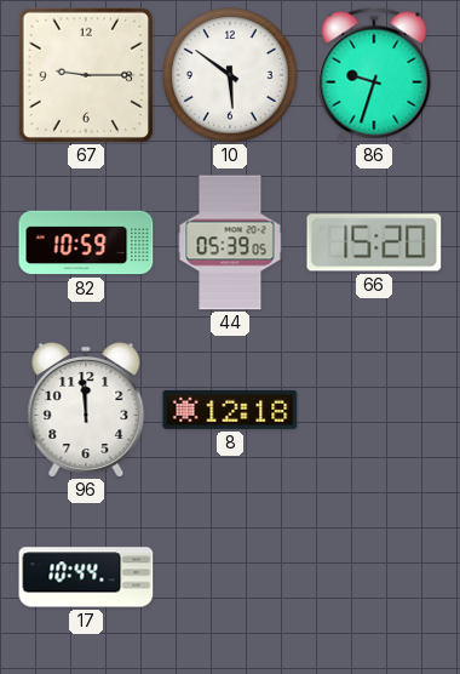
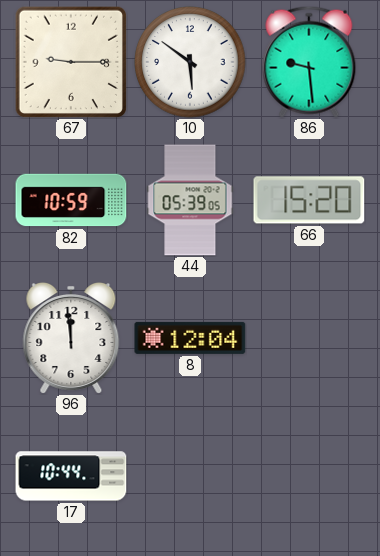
86: 9:33 -> 9:29 (309, 62)
8: 12:18 -> 12:04 (190, 338)
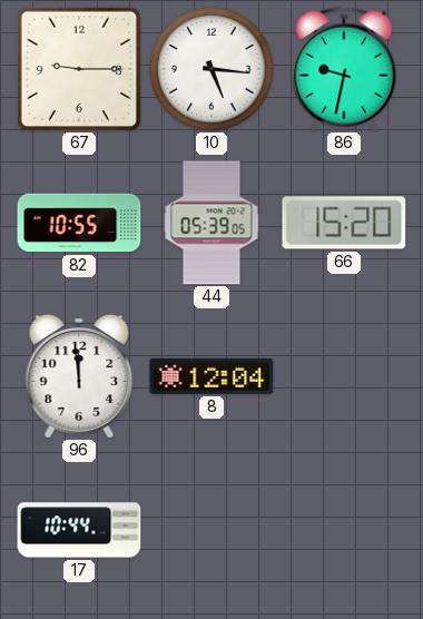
10: 5:51 -> 5:16 (211, 69)
86: 9:29 -> 9:32 (344, 69)
82: 10:59 -> 10:55 (79, 223)
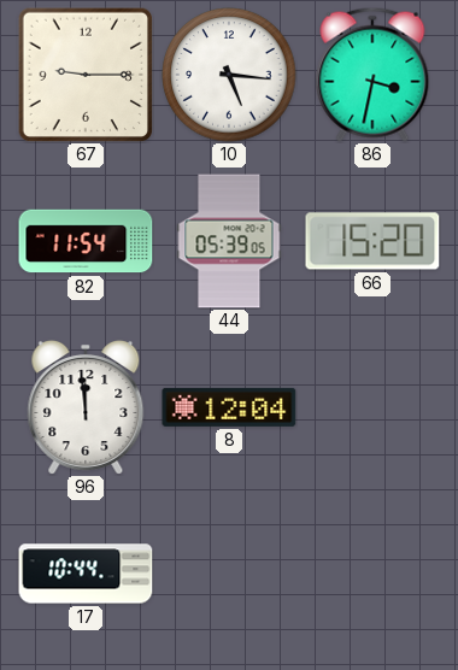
86: 9:32 -> 3:32 (372, 75)
82: 10:55 -> 11:54 (86, 241)
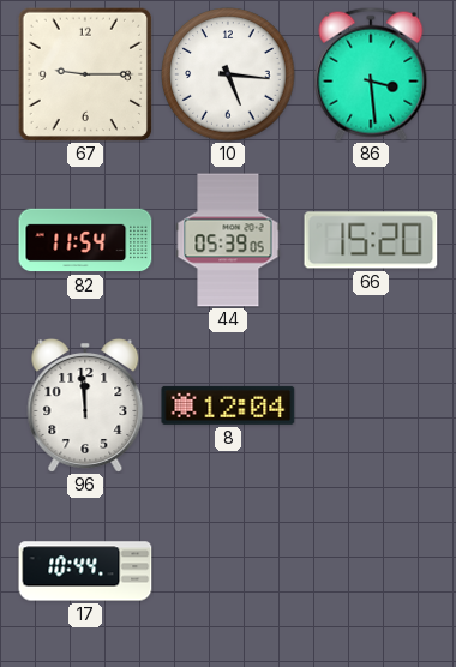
86: 3:32 -> 3:29 (371, 74)
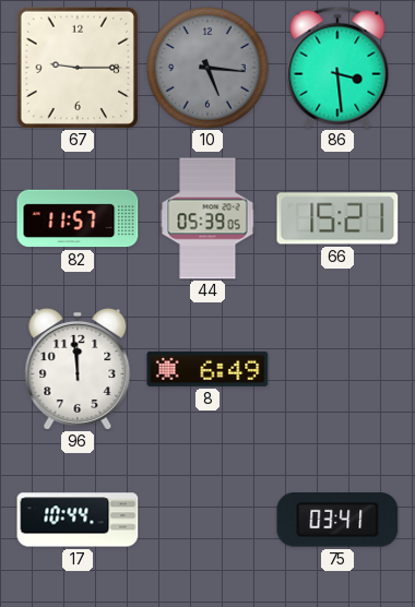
10 dial: white -> grey (207, 68)
82: 11:54 -> 11:57 (78, 218)
66: 15:20 -> 15:21 (337, 218)
8: 12:04 -> 6:49 (207, 369)
75: none -> 03:41 (337, 520)
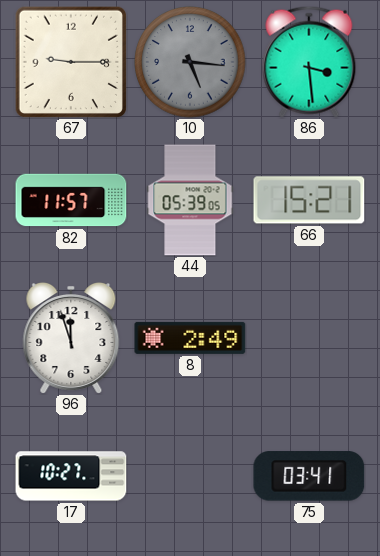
96: 11:59 -> 11:57 (71, 338)
8: 6:49 -> 2:49 (190, 338)
17: 10:44 -> 10:27 (71, 476)
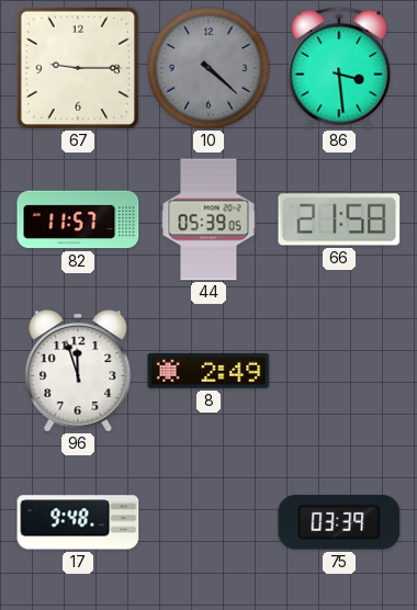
10: 5:16 -> 4:22 (208, 68)
66: 15:21 -> 21:58 (339, 219)
17: 10:27 -> 9:48 (78, 522)
75: 03:41 -> 03:39 (339, 522)
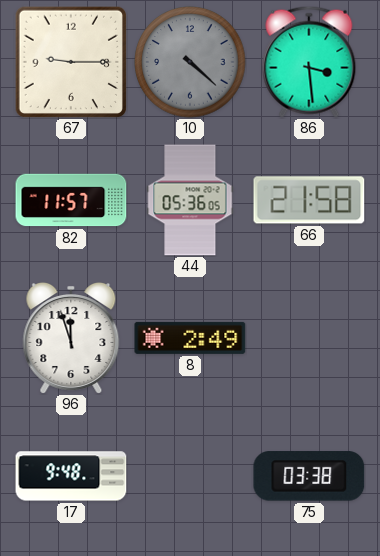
44: 05:39 -> 05:36 (190, 200)
75: 03:39 -> 03:38 (309, 476)
